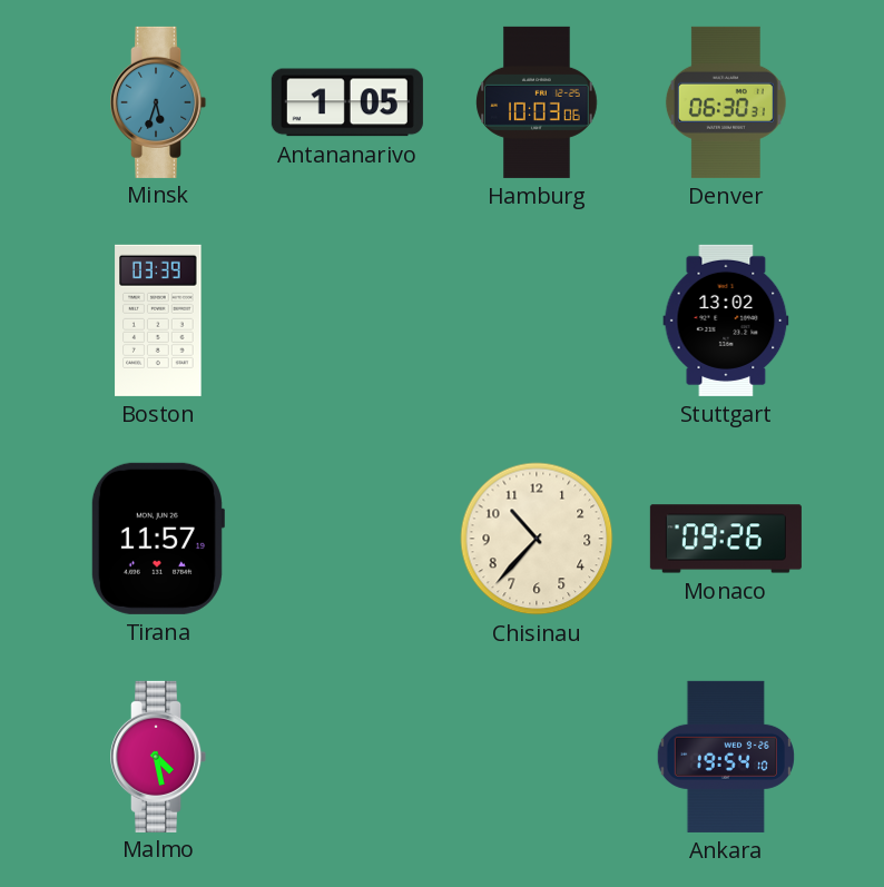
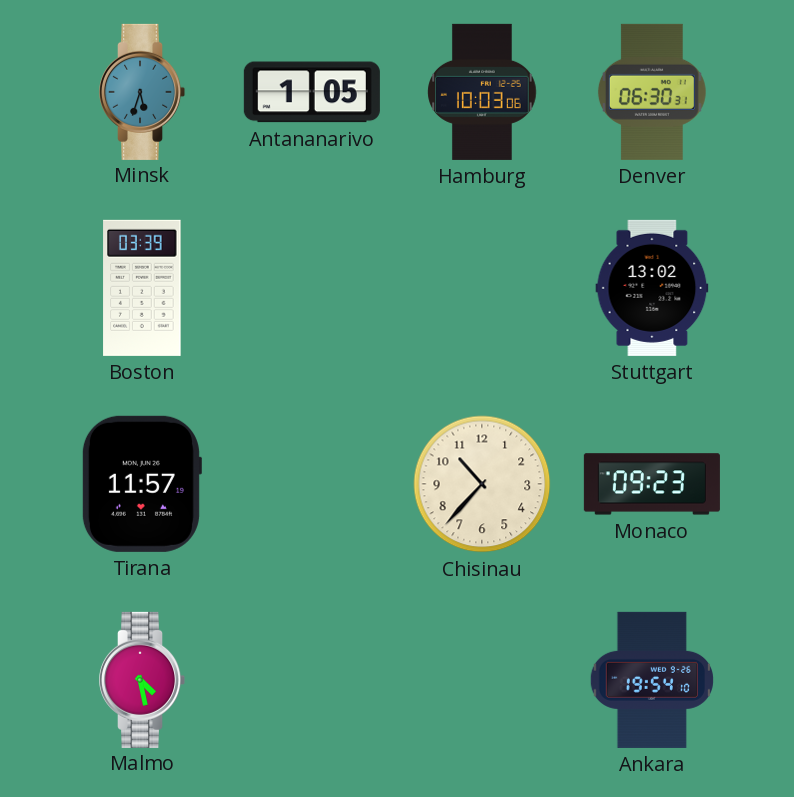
Monaco: 09:26 -> 09:23 (652, 484)
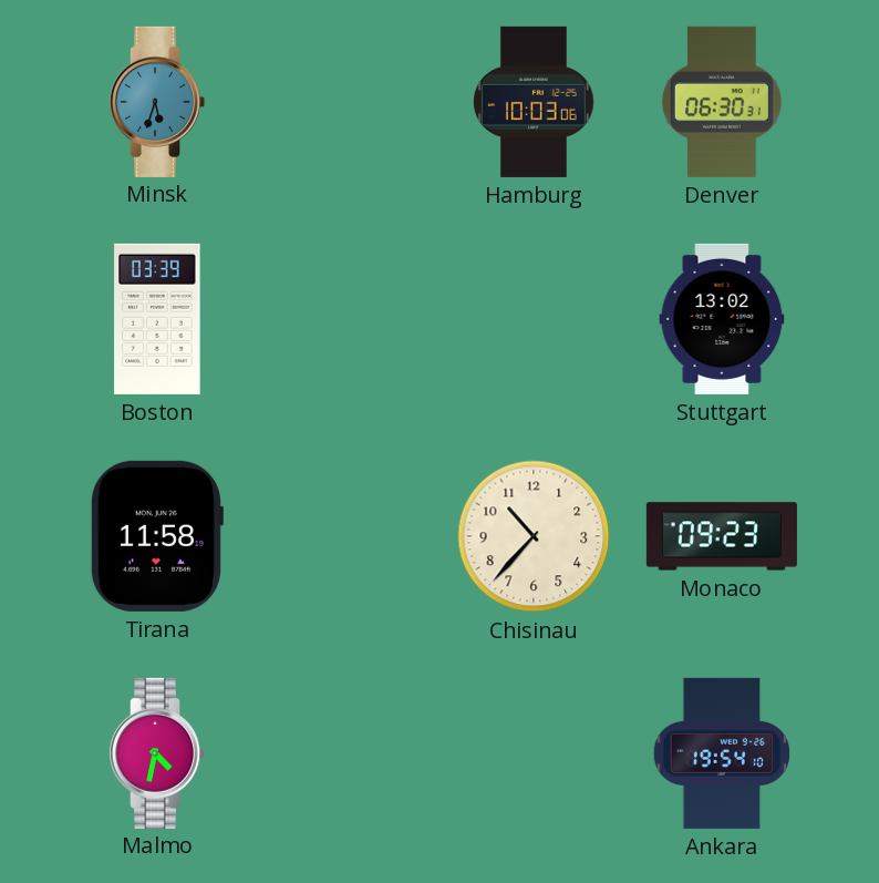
Antananarivo: 1:05 -> none (312, 92)
Tirana: 11:57 -> 11:58 (156, 536)
Malmo: 4:28 -> 4:32 (158, 753)
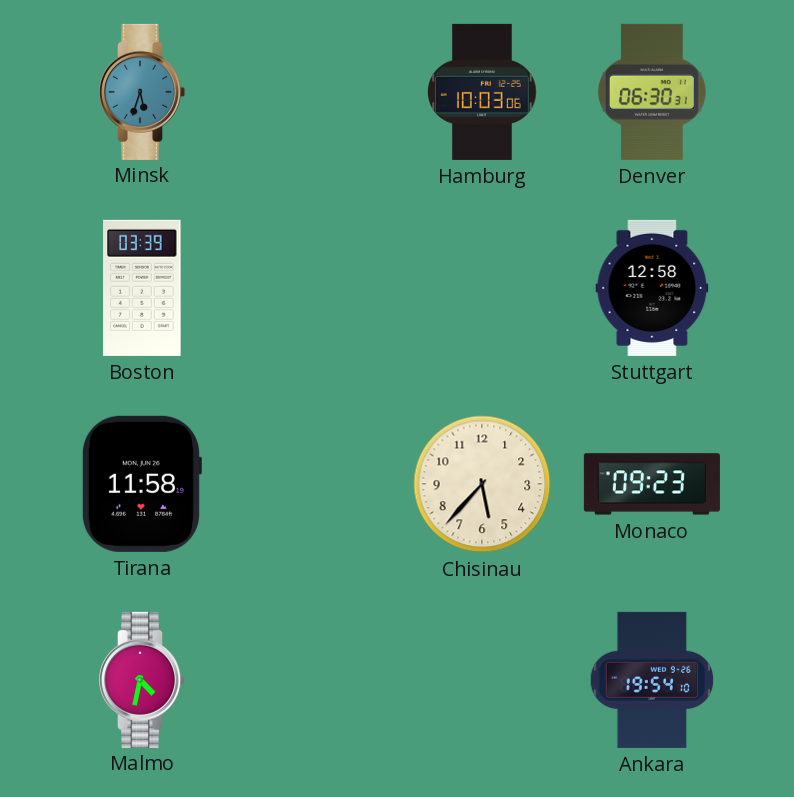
Stuttgart: 13:02 -> 12:58 (652, 288)
Chisinau: 10:37 -> 5:37 (482, 484)
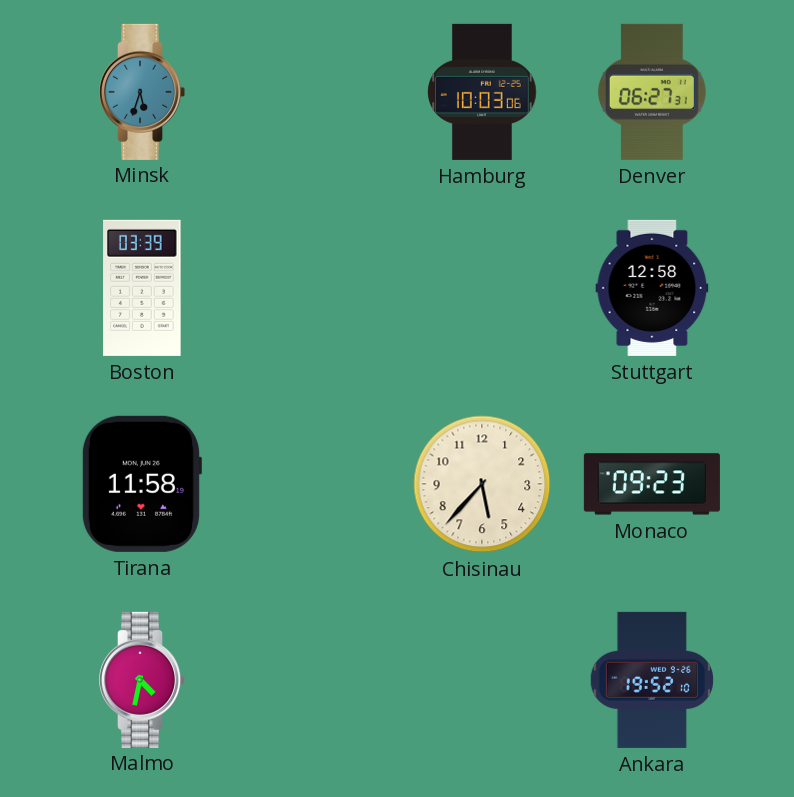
Denver: 06:30 -> 06:27 (652, 92)
Ankara: 19:54 -> 19:52 (651, 680)
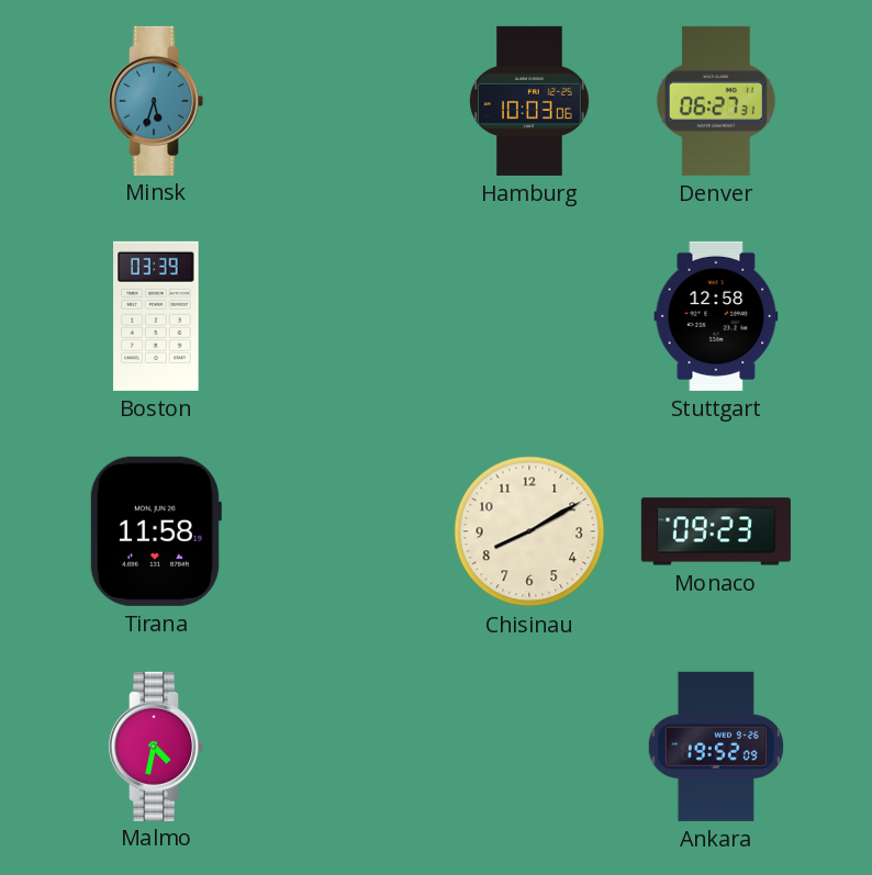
Chisinau: 5:37 -> 8:10 (529, 531)
Ankara: 19:52:10 -> 19:52:09 (715, 747)
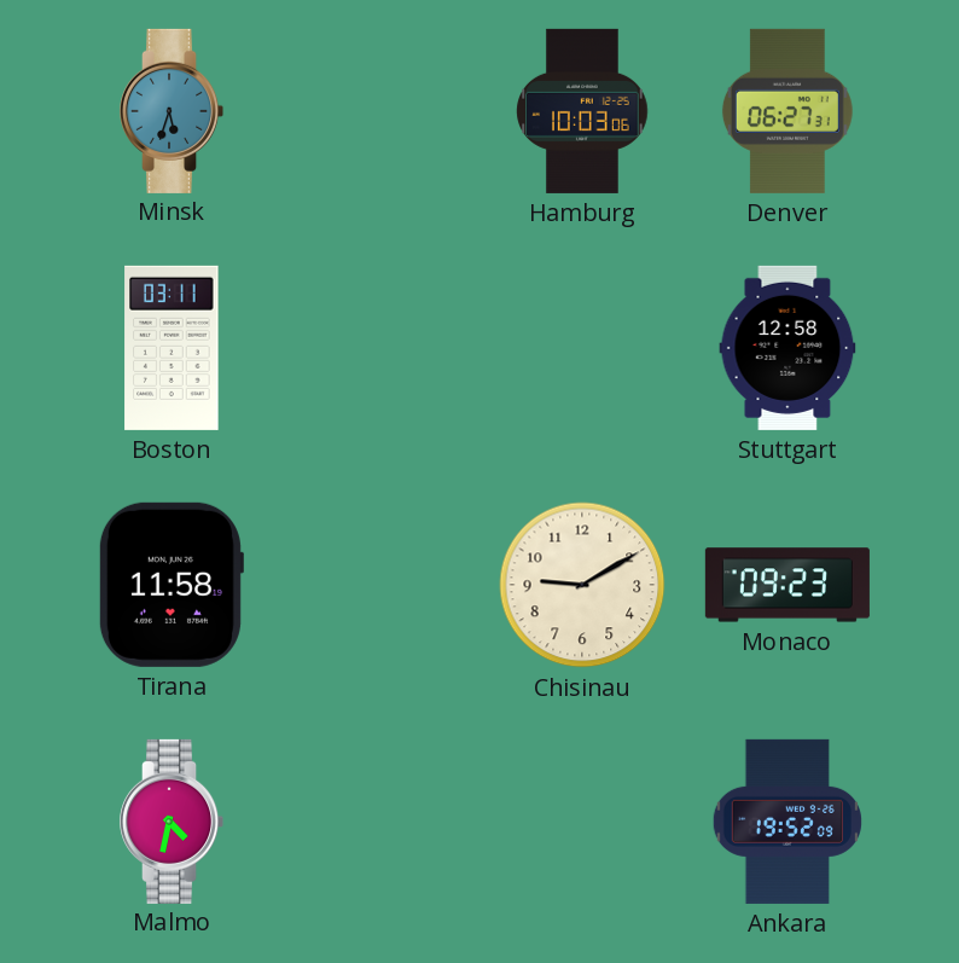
Boston: 03:39 -> 03:11 (172, 348)
Chisinau: 8:10 -> 9:10 (582, 585)
